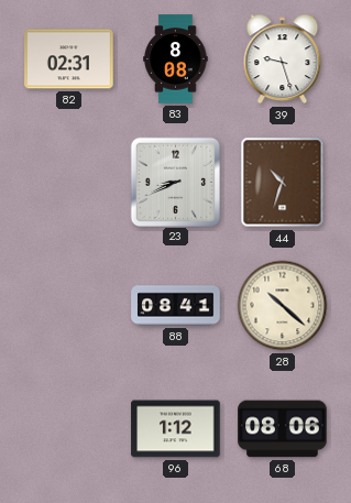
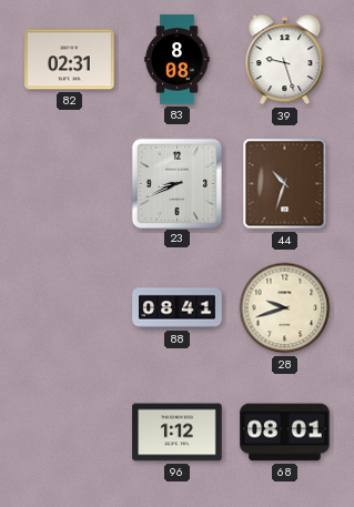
28: 10:22 -> 9:42 (285, 308)
68: 08:06 -> 08:01 (285, 433)
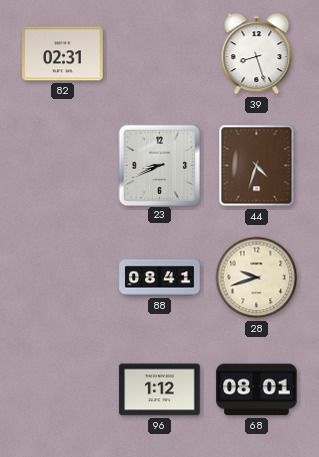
83: 8:08 -> none (178, 60)
39: 9:27 -> 8:27 (257, 54)
44: 10:33 -> 4:33 (257, 166)
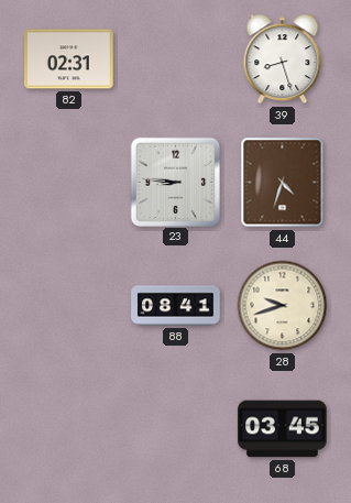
23: 8:41 -> 8:46 (175, 182)
96: 1:12 -> none (160, 390)
68: 08:01 -> 03:45 (283, 429)
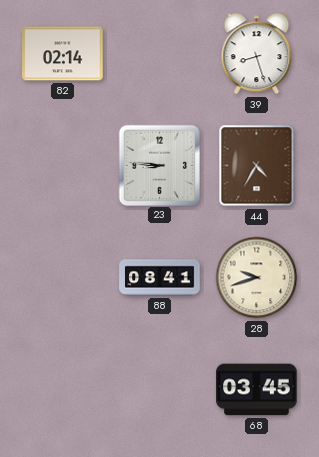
82: 02:31 -> 02:14 (63, 54)
44: 4:33 -> 4:35 (257, 166)
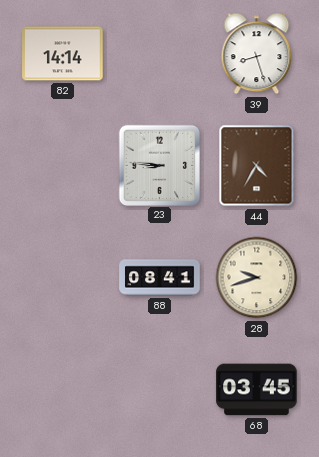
82: 02:14 -> 14:14 (63, 54)
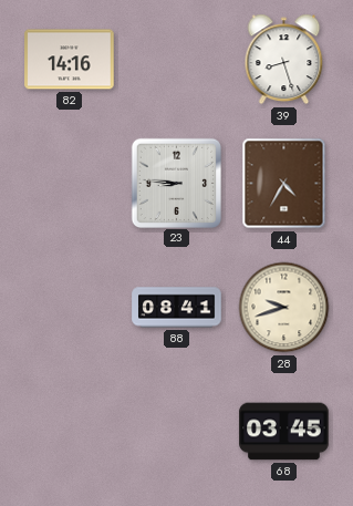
82: 14:14 -> 14:16 (70, 60)
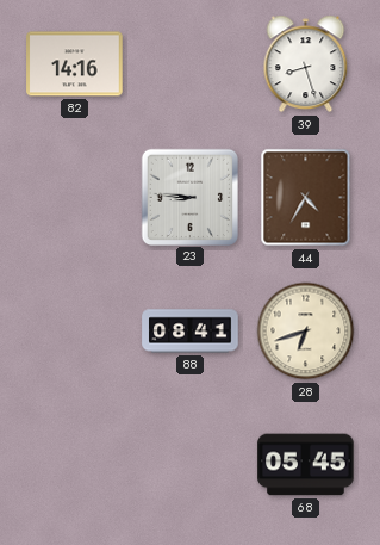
28: 9:42 -> 6:42 (306, 332)
68: 03:45 -> 05:45 (306, 465)
